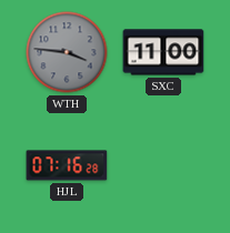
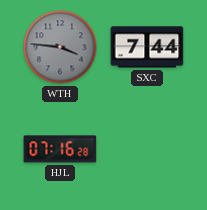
SXC: 11:00 -> 7:44 (147, 47)
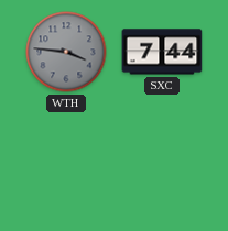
HJL: 07:16 -> none (60, 149)
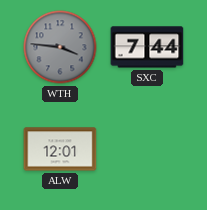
ALW: none -> 12:01 (60, 149)
